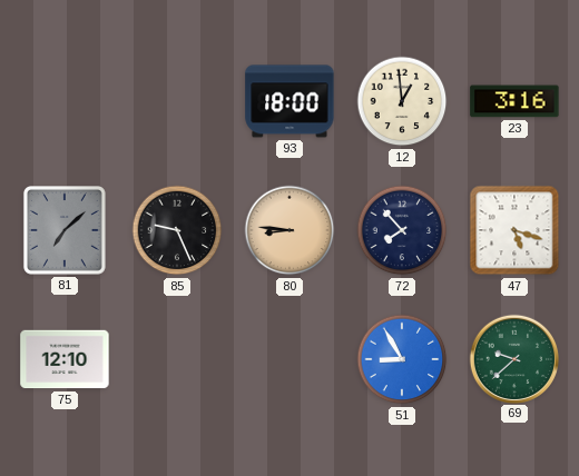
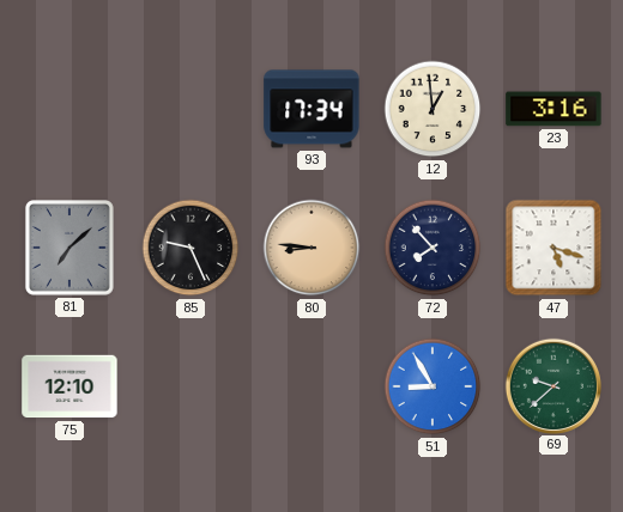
93: 18:00 -> 17:34 (311, 109)
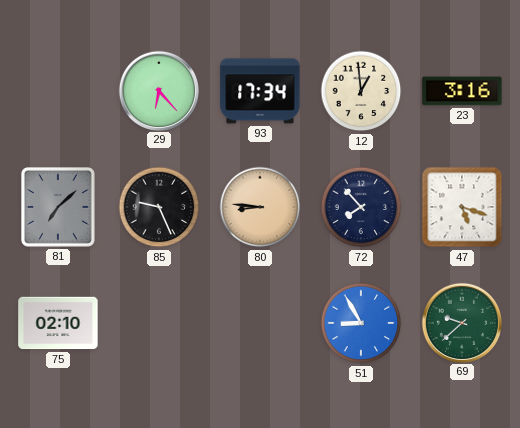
29: none -> 6:23 (158, 90)
75: 12:10 -> 02:10 (58, 323)
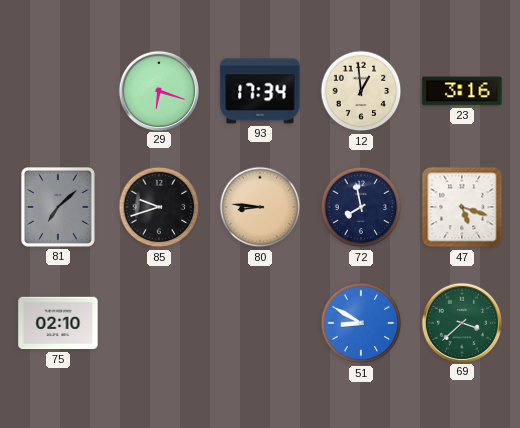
29: 6:23 -> 6:18 (158, 90)
85: 9:26 -> 9:42 (159, 207)
72: 7:53 -> 7:58 (361, 207)
51: 8:55 -> 8:50 (361, 323)
69: 9:38 -> 3:38 (461, 322)
